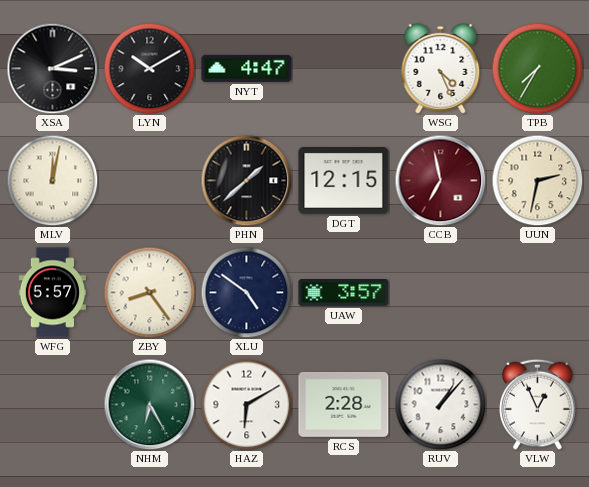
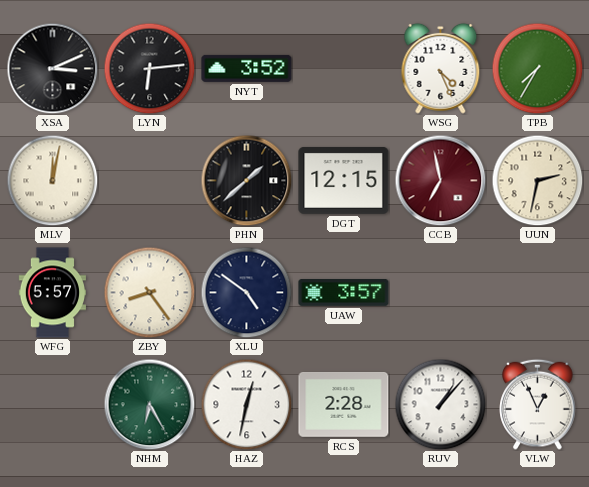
LYN: 10:10 -> 6:14 (149, 68)
NYT: 4:47 -> 3:52 (247, 68)
HAZ: 6:10 -> 12:32 (246, 404)
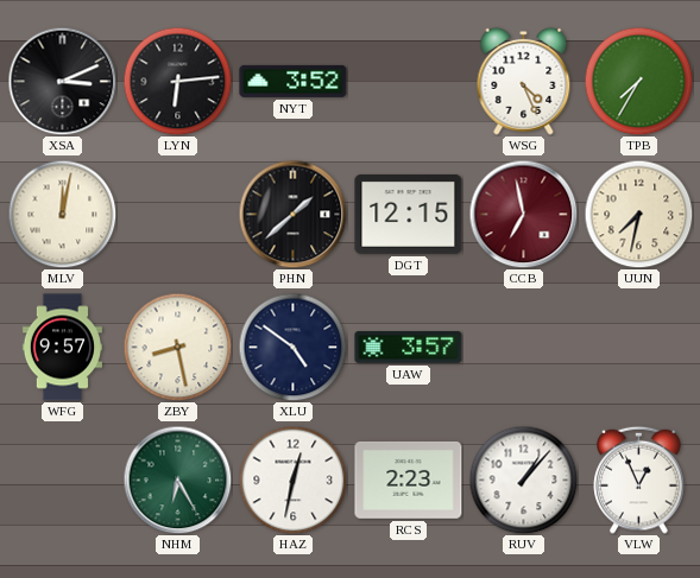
UUN: 2:32 -> 7:32 (638, 214)
WFG: 5:57 -> 9:57 (62, 348)
ZBY: 8:24 -> 8:28 (177, 347)
RCS: 2:28 -> 2:23 (409, 479)
